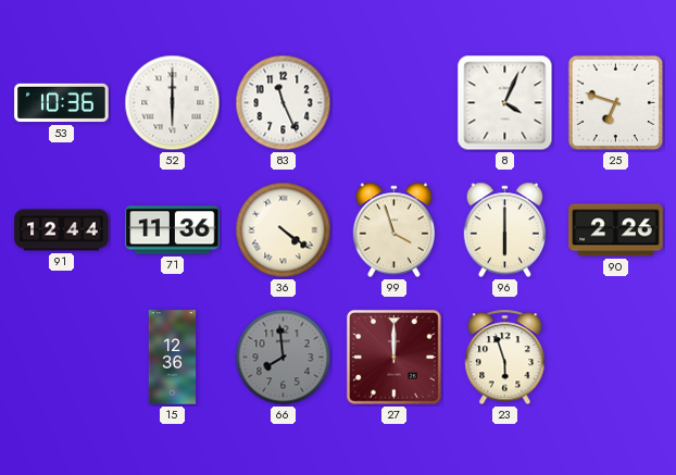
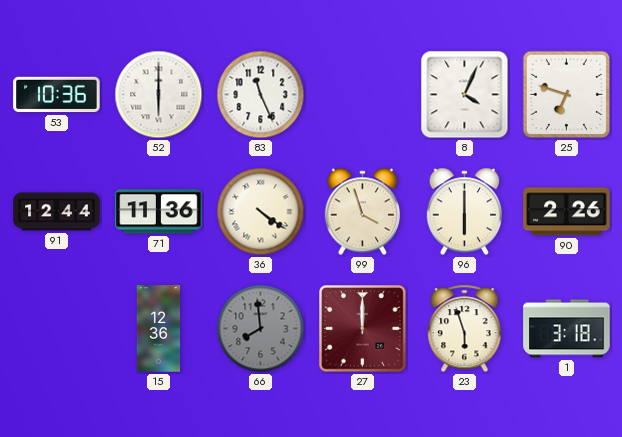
1: none -> 3:18 (567, 329)
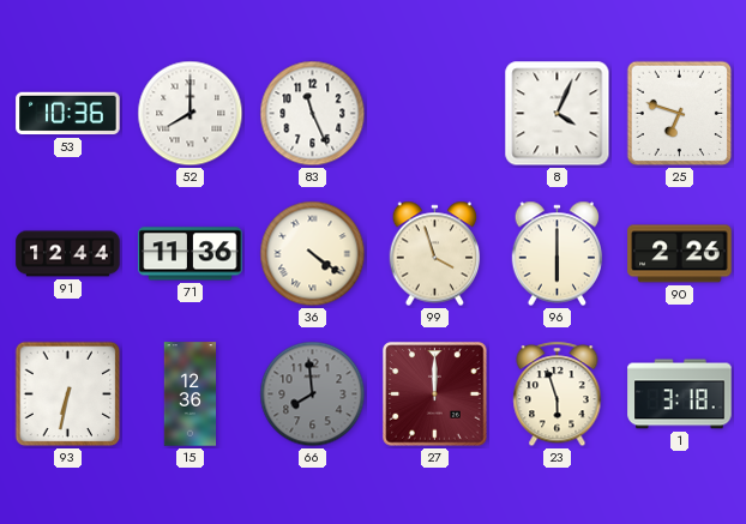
52: 6:00 -> 8:00 (191, 114)
93: none -> 6:32 (68, 394)
